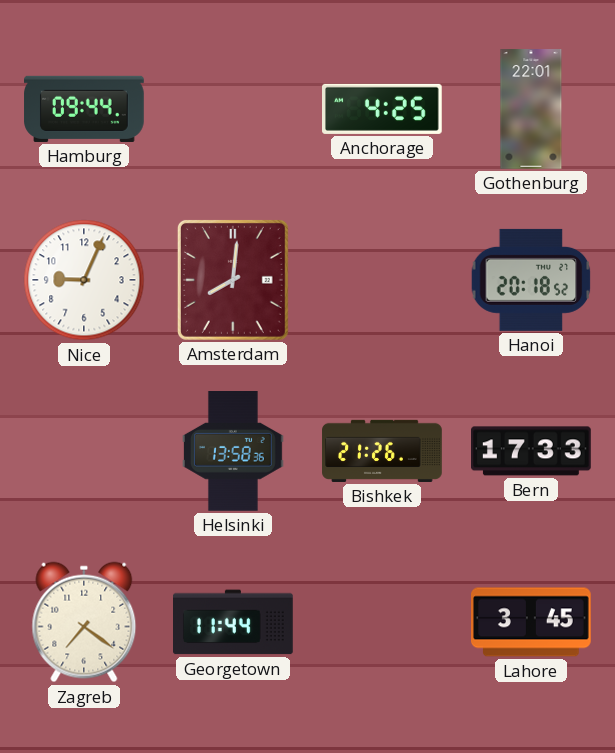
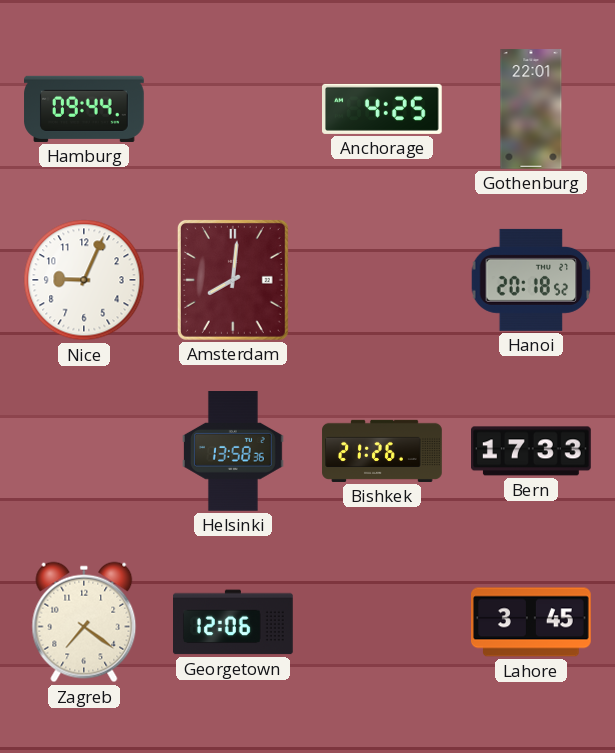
Georgetown: 11:44 -> 12:06 (234, 622)
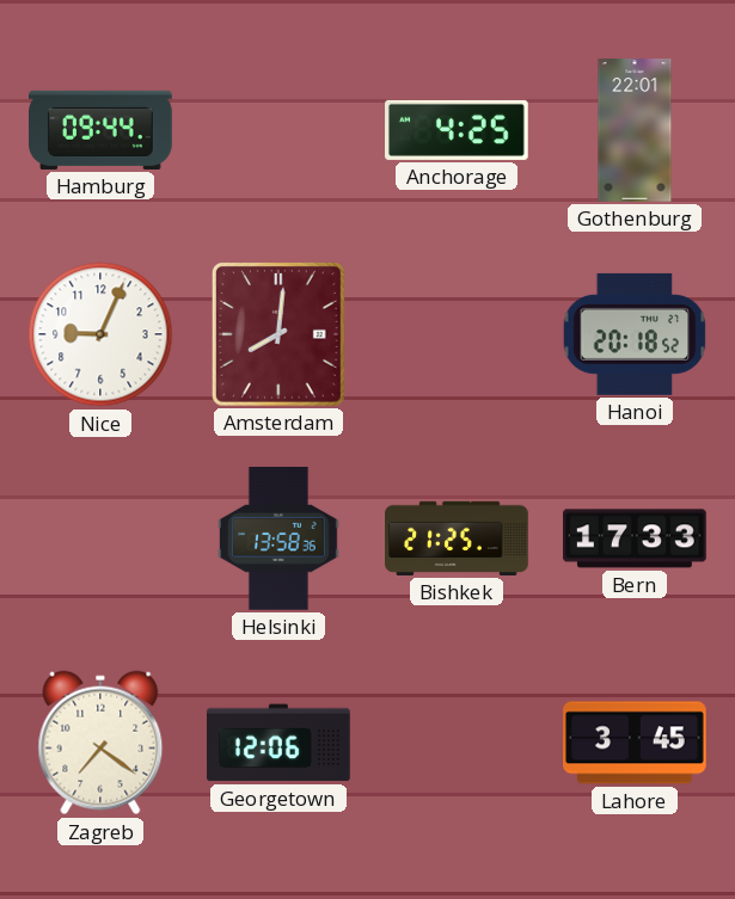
Bishkek: 21:26 -> 21:25 (457, 538)
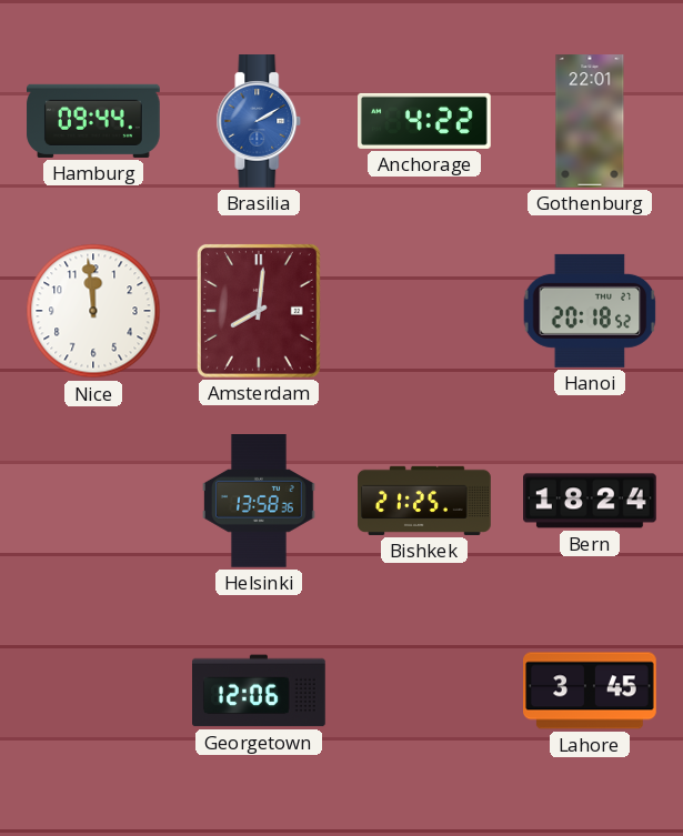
Brasilia: none -> 2:10 (259, 122)
Anchorage: 4:25 -> 4:22 (425, 121)
Nice: 9:04 -> 11:59 (93, 311)
Bern: 17:33 -> 18:24 (591, 501)
Zagreb: 7:21 -> none (100, 743)
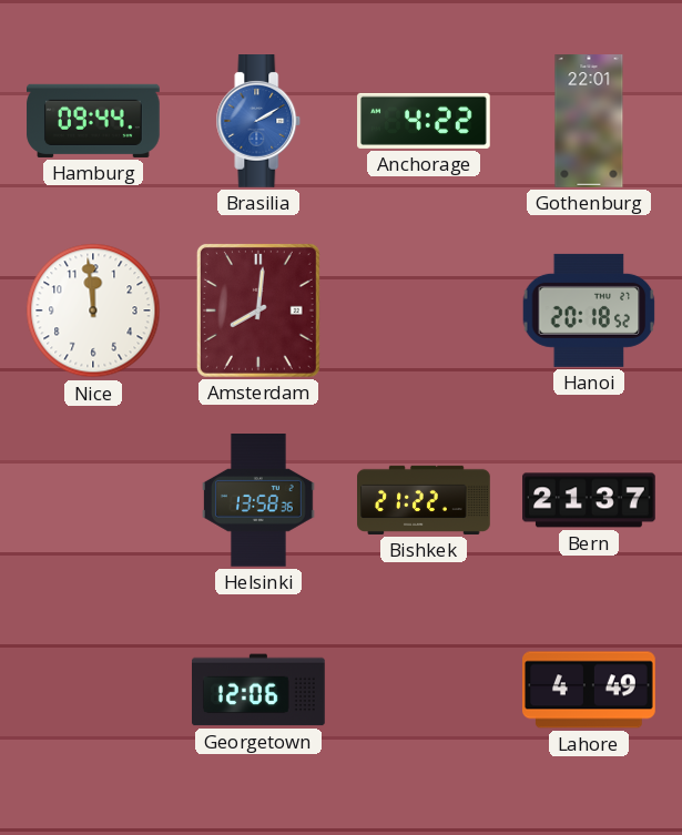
Bishkek: 21:25 -> 21:22 (424, 500)
Bern: 18:24 -> 21:37 (590, 500)
Lahore: 3:45 -> 4:49 (589, 690)
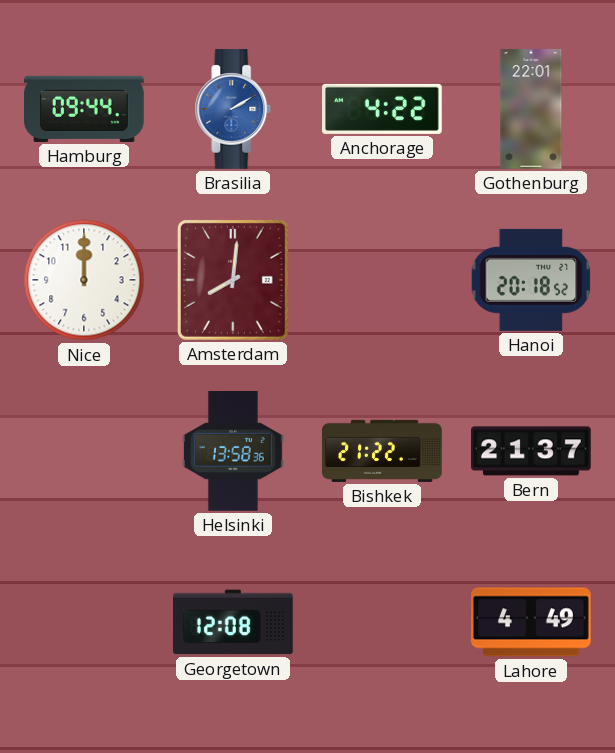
Nice: 11:59 -> 12:00 (84, 280)
Georgetown: 12:06 -> 12:08 (234, 622)
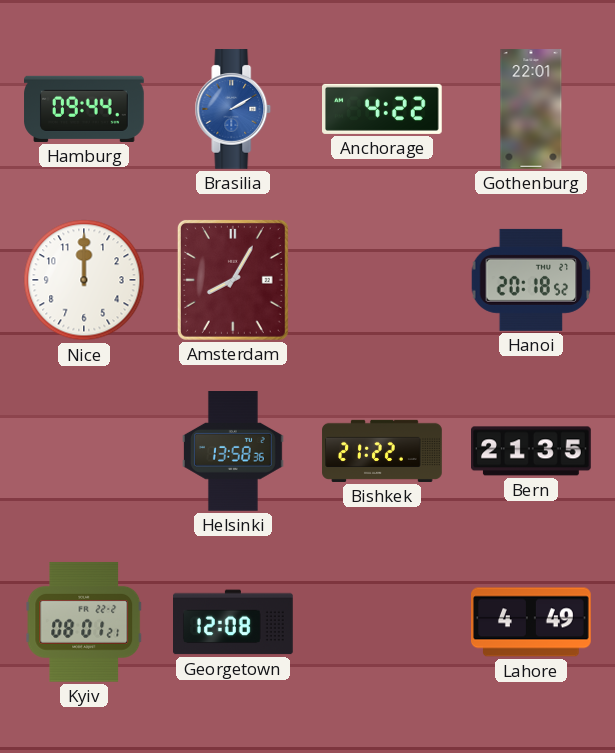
Amsterdam: 8:01 -> 8:05 (233, 280)
Bern: 21:37 -> 21:35 (532, 451)
Kyiv: none -> 08:01 (84, 622)
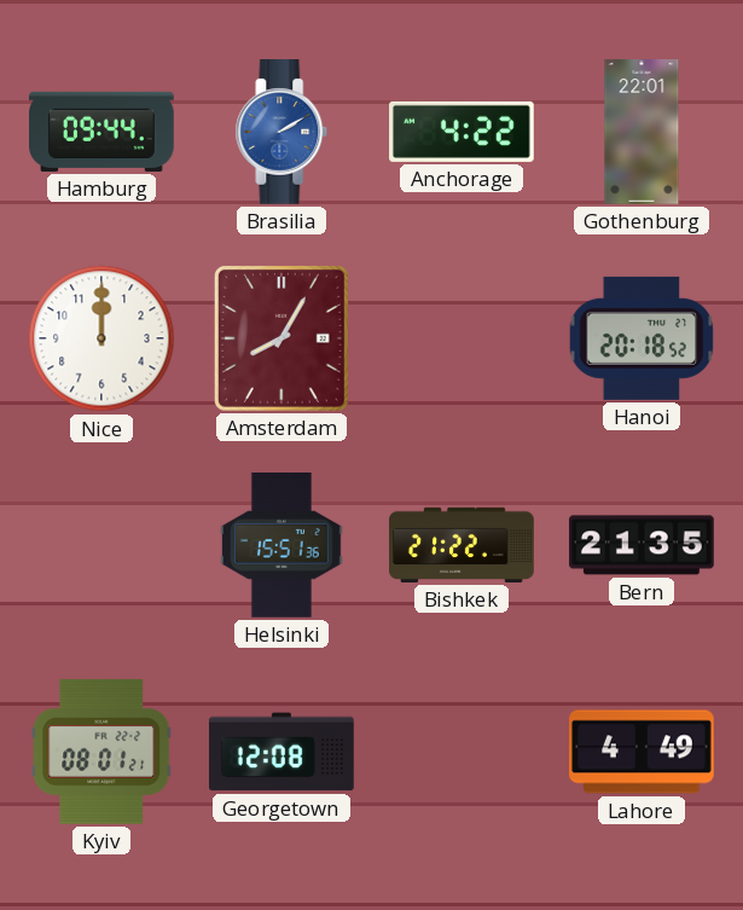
Helsinki: 13:58 -> 15:51 (283, 546)
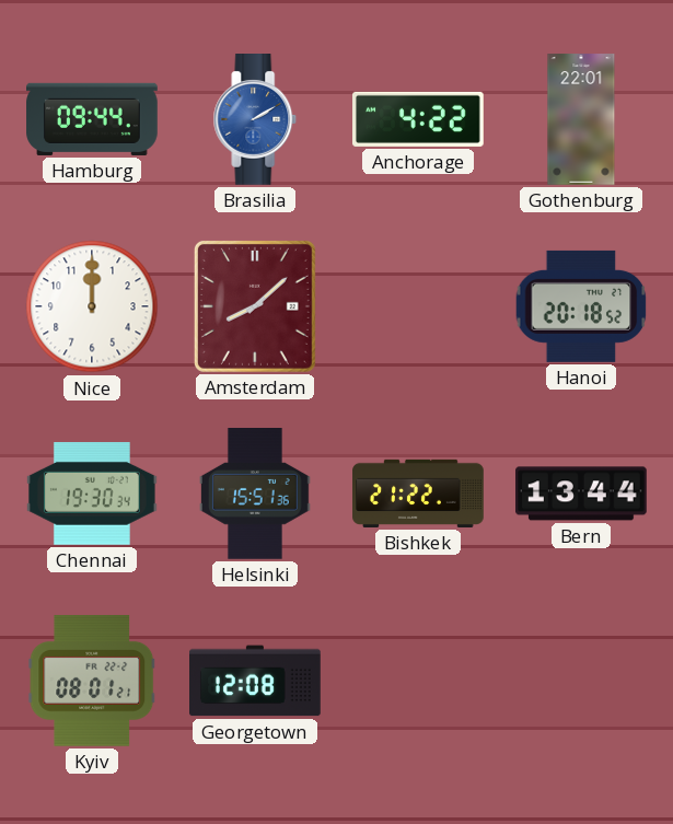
Amsterdam: 8:05 -> 8:08 (255, 306)
Chennai: none -> 19:30 (92, 494)
Bern: 21:35 -> 13:44 (582, 494)
Lahore: 4:49 -> none (642, 752)
